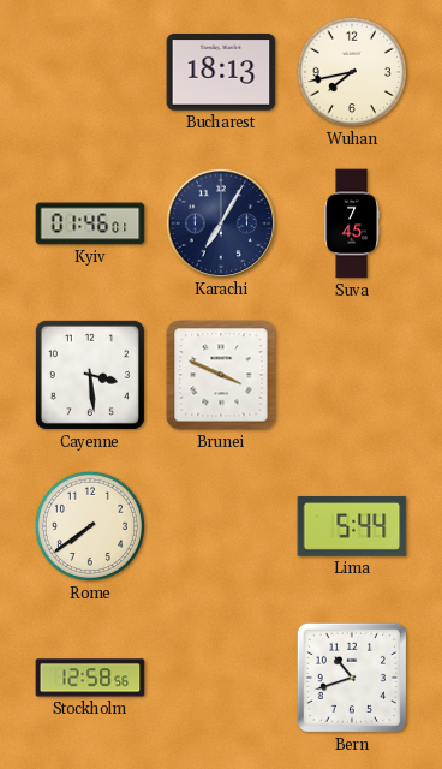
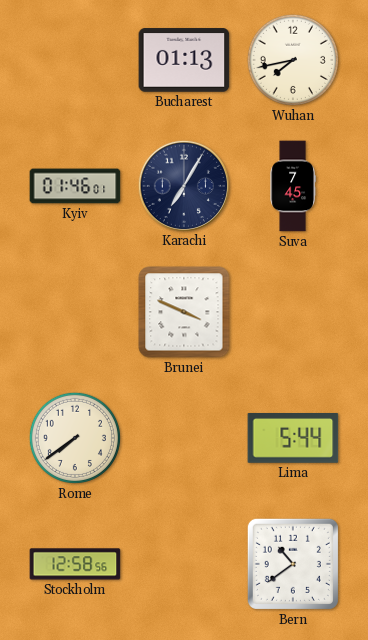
Bucharest: 18:13 -> 01:13 (184, 60)
Cayenne: 3:29 -> none (90, 375)
Bern: 10:42 -> 10:39 (293, 564)
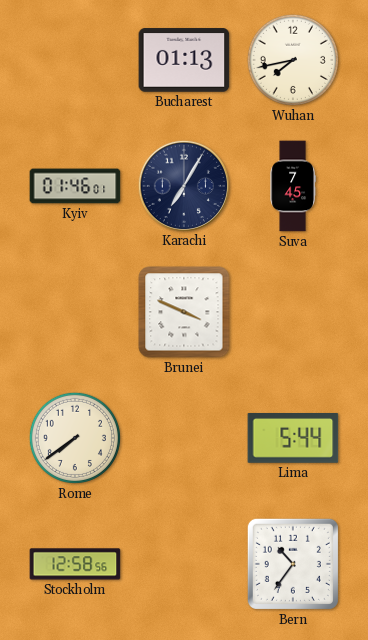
Bern: 10:39 -> 10:36 (293, 564)
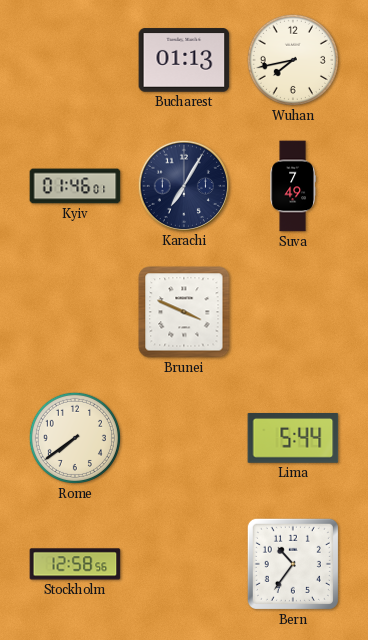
Suva: 7:45 -> 7:49 (293, 186)
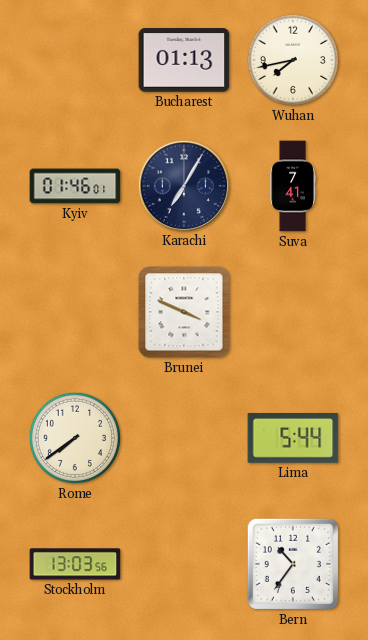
Suva: 7:49 -> 7:41 (293, 186)
Stockholm: 12:58 -> 13:03 (75, 564)
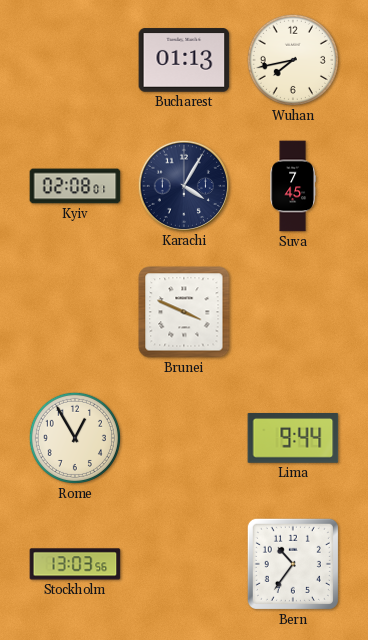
Kyiv: 01:46 -> 02:08 (75, 186)
Karachi: 7:05 -> 4:05 (183, 185)
Suva: 7:41 -> 7:45 (293, 186)
Rome: 7:39 -> 12:55 (75, 438)
Lima: 5:44 -> 9:44 (293, 439)
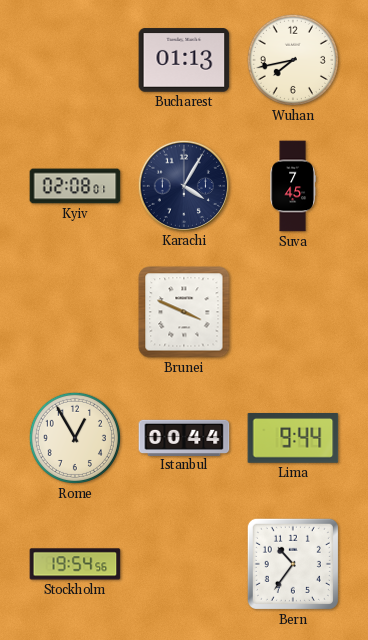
Istanbul: none -> 00:44 (184, 437)
Stockholm: 13:03 -> 19:54 (75, 564)
